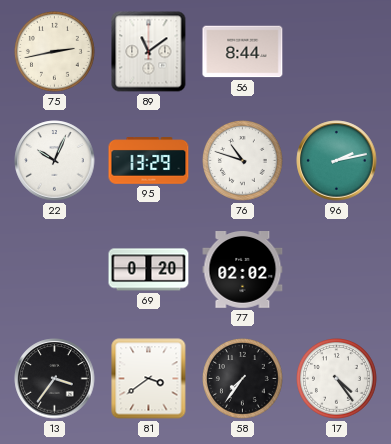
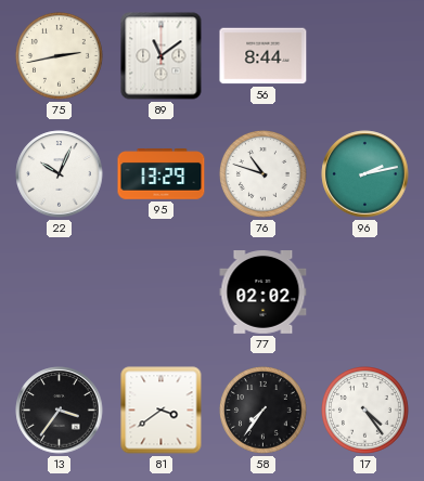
69: 0:20 -> none (149, 270)
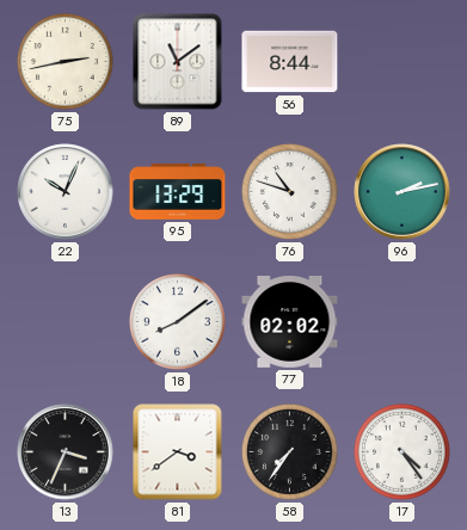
18: none -> 8:09 (178, 322)
13: 3:36 -> 3:34 (66, 452)
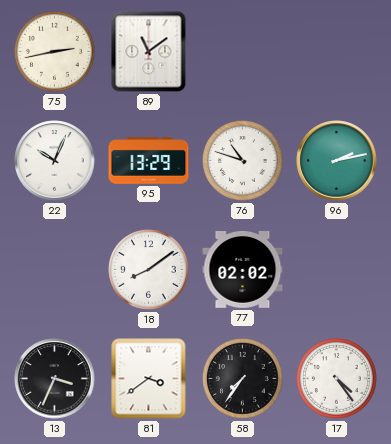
56: 8:44 -> none (290, 62)
